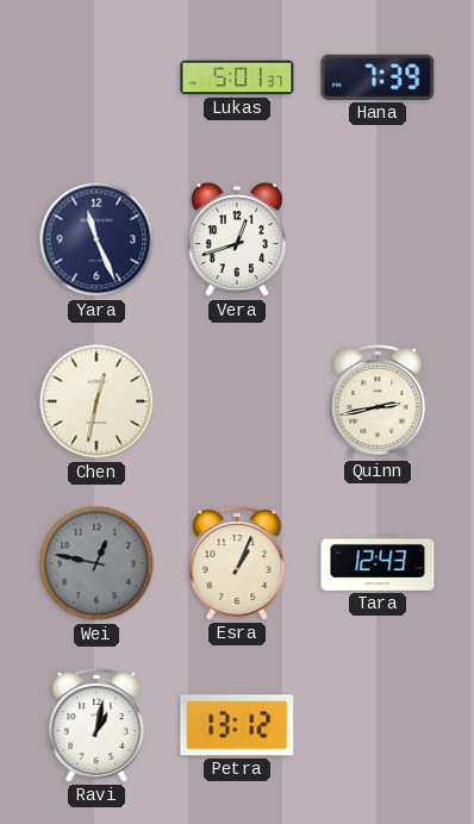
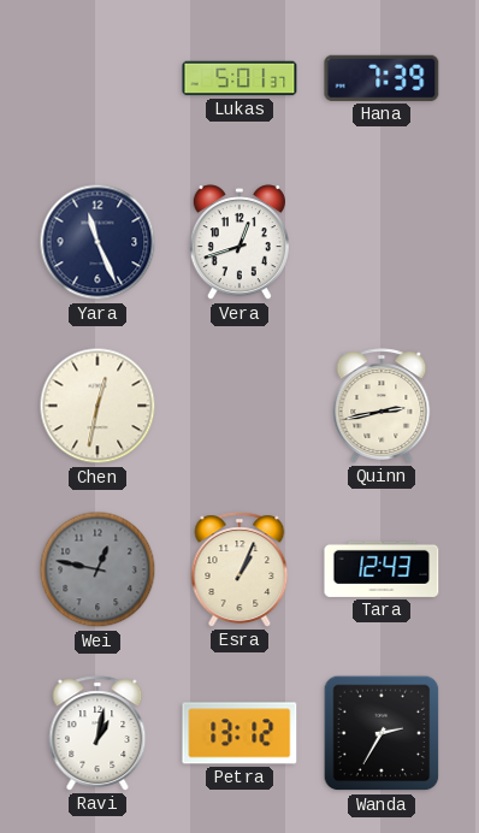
Wanda: none -> 2:35 (382, 733)
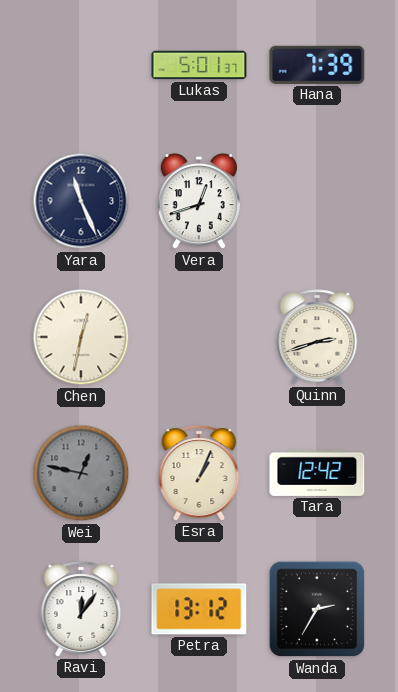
Quinn: 2:43 -> 2:42 (317, 337)
Tara: 12:43 -> 12:42 (317, 473)
Ravi: 1:02 -> 12:06 (81, 609)
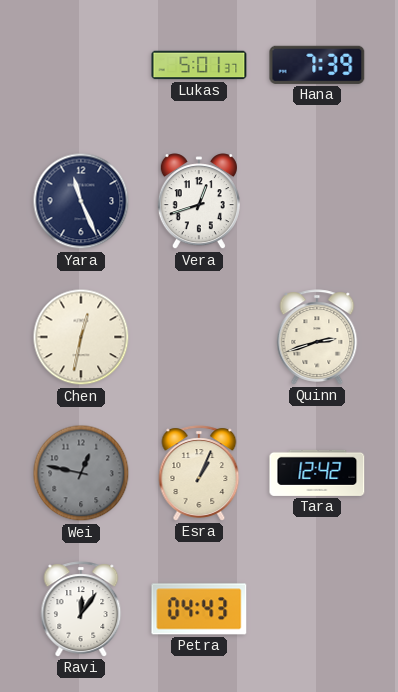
Petra: 13:12 -> 04:43 (199, 609)
Wanda: 2:35 -> none (317, 609)
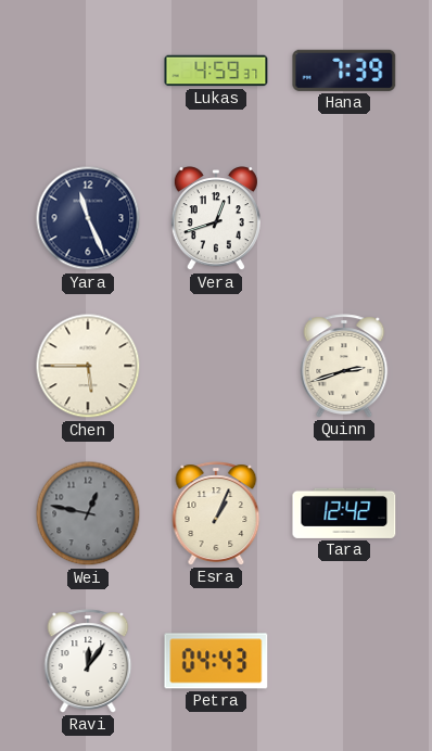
Lukas: 5:01 -> 4:59 (216, 71)
Chen: 12:32 -> 5:45 (88, 366)
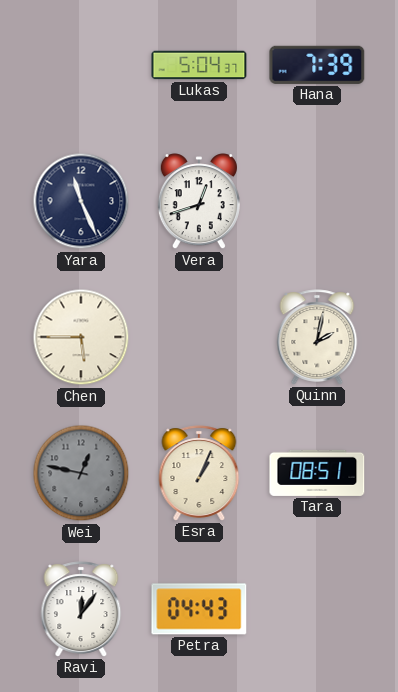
Lukas: 4:59 -> 5:04 (199, 65)
Quinn: 2:42 -> 2:02 (317, 337)
Tara: 12:42 -> 08:51 (317, 473)
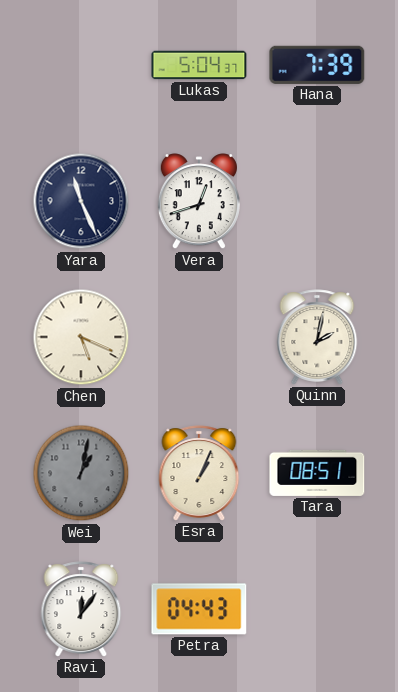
Chen: 5:45 -> 5:19 (81, 337)
Wei: 12:47 -> 1:02 (81, 473)
